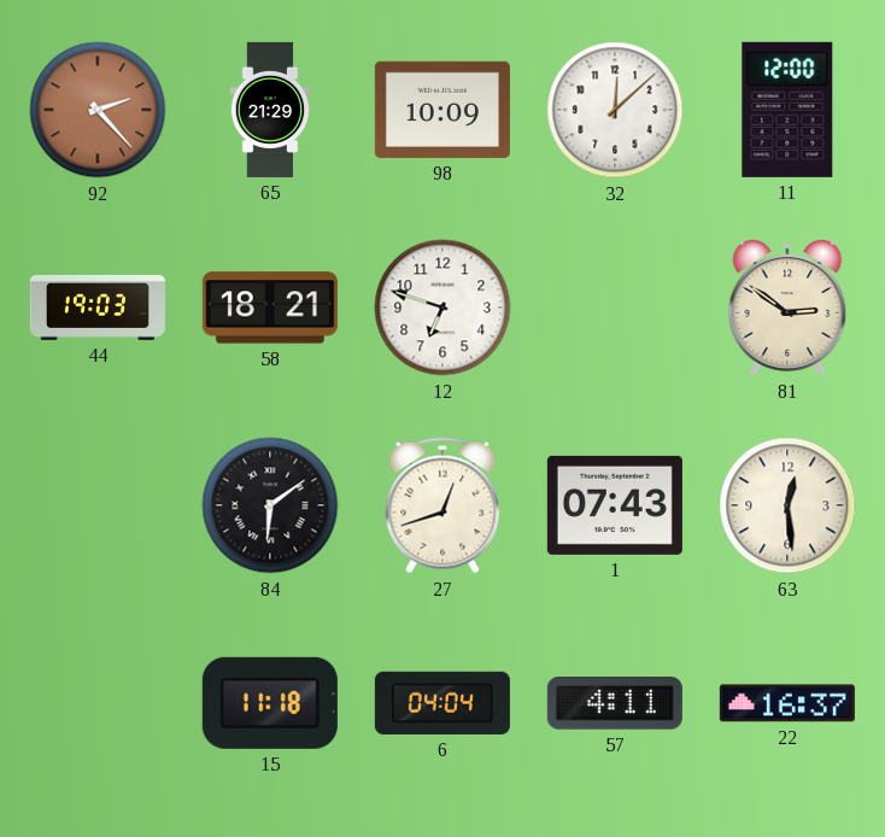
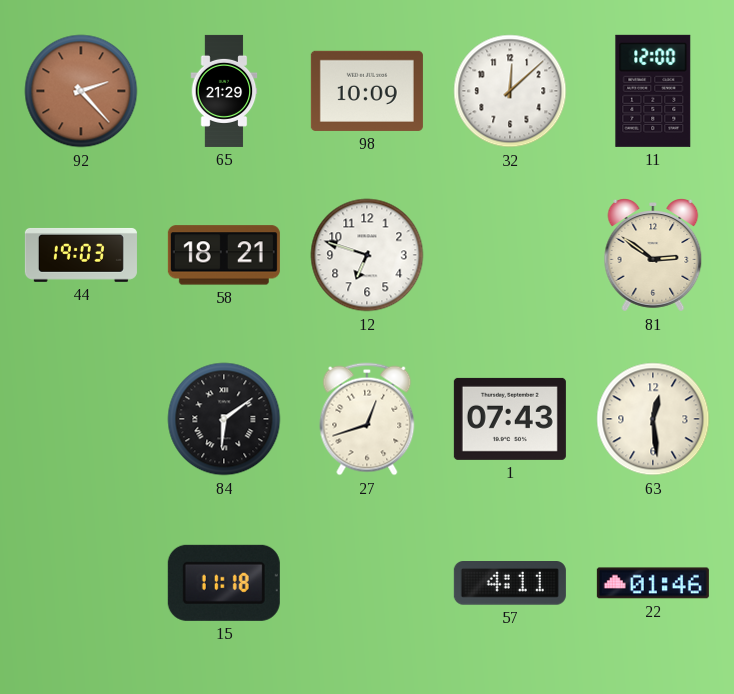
6: 04:04 -> none (443, 703)
22: 16:37 -> 01:46 (653, 583)
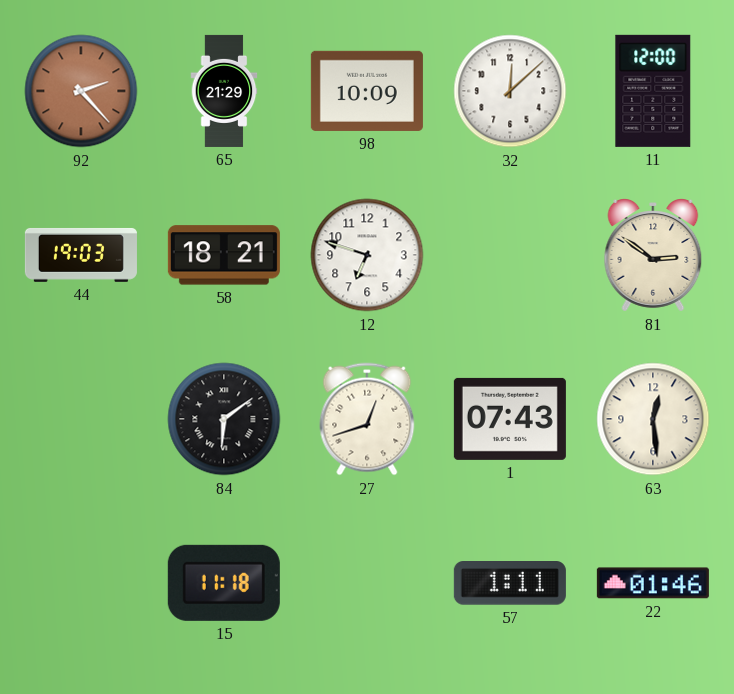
57: 4:11 -> 1:11 (510, 584)
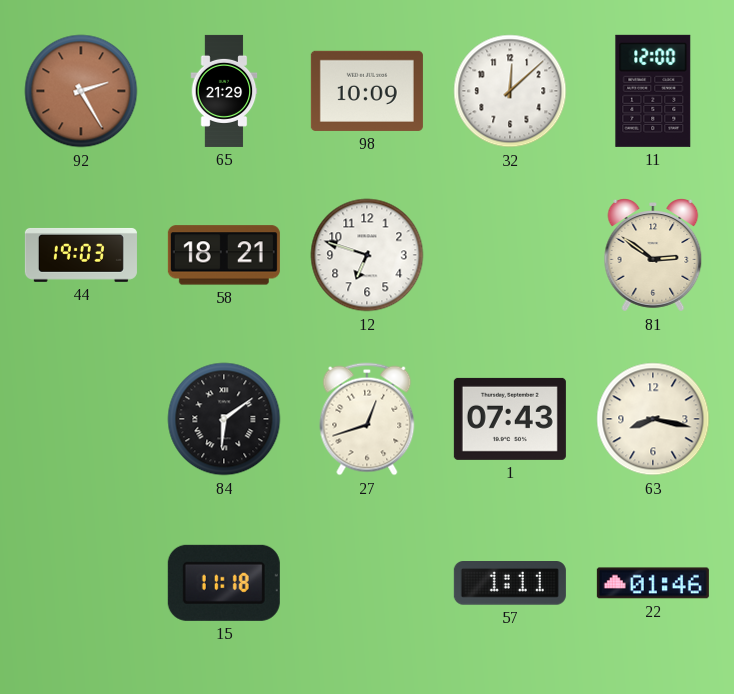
92: 2:23 -> 2:25 (81, 91)
63: 12:29 -> 8:17 (653, 419)
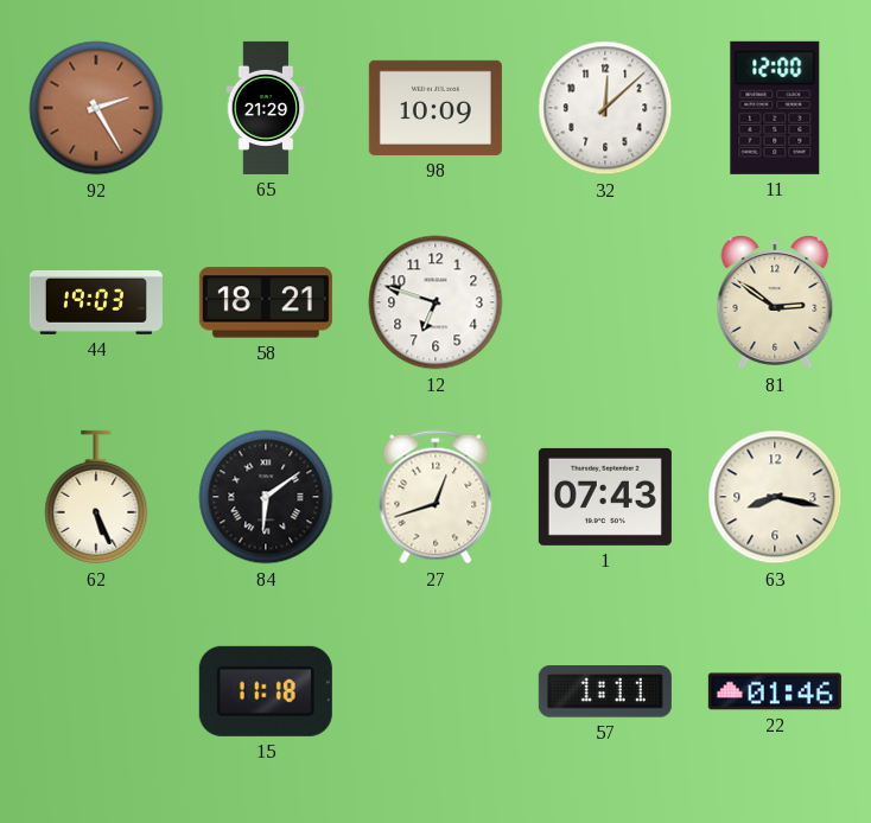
62: none -> 5:26 (96, 497)
